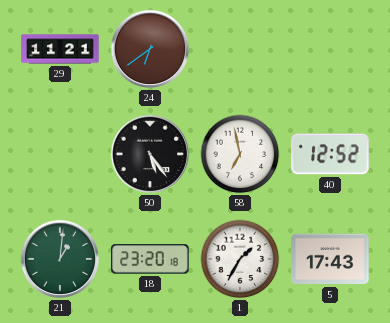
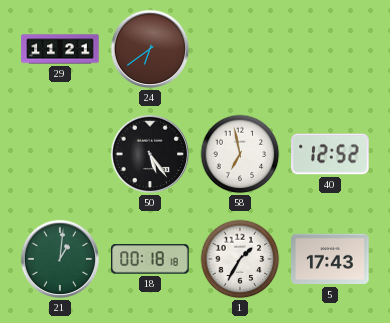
18: 23:20 -> 00:18 (150, 259)
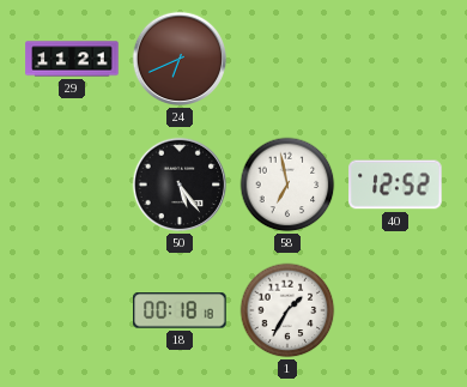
24: 6:39 -> 6:41 (180, 59)
21: 1:01 -> none (60, 259)
5: 17:43 -> none (330, 259)
